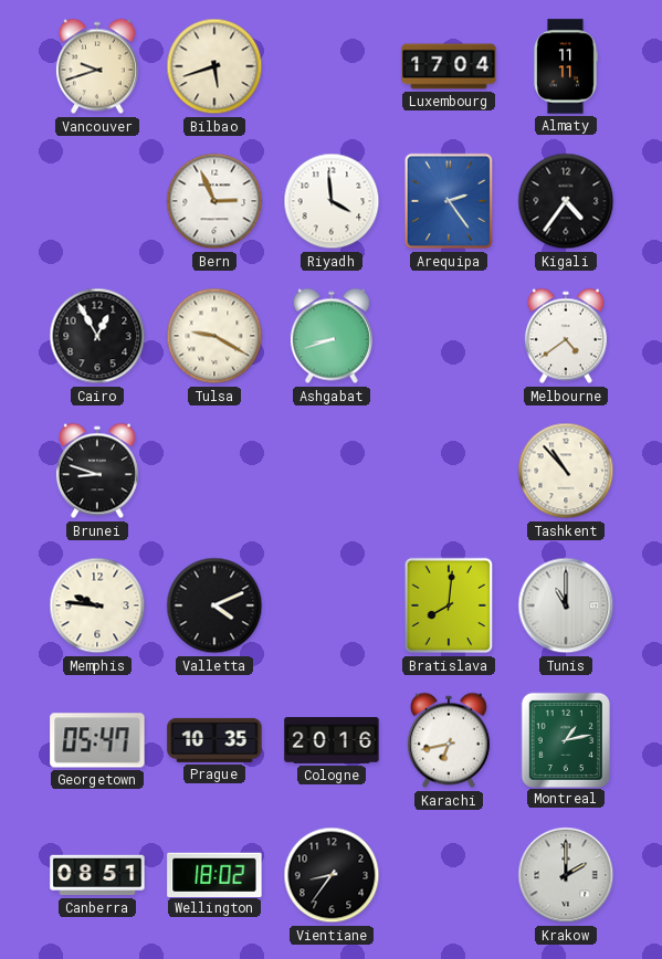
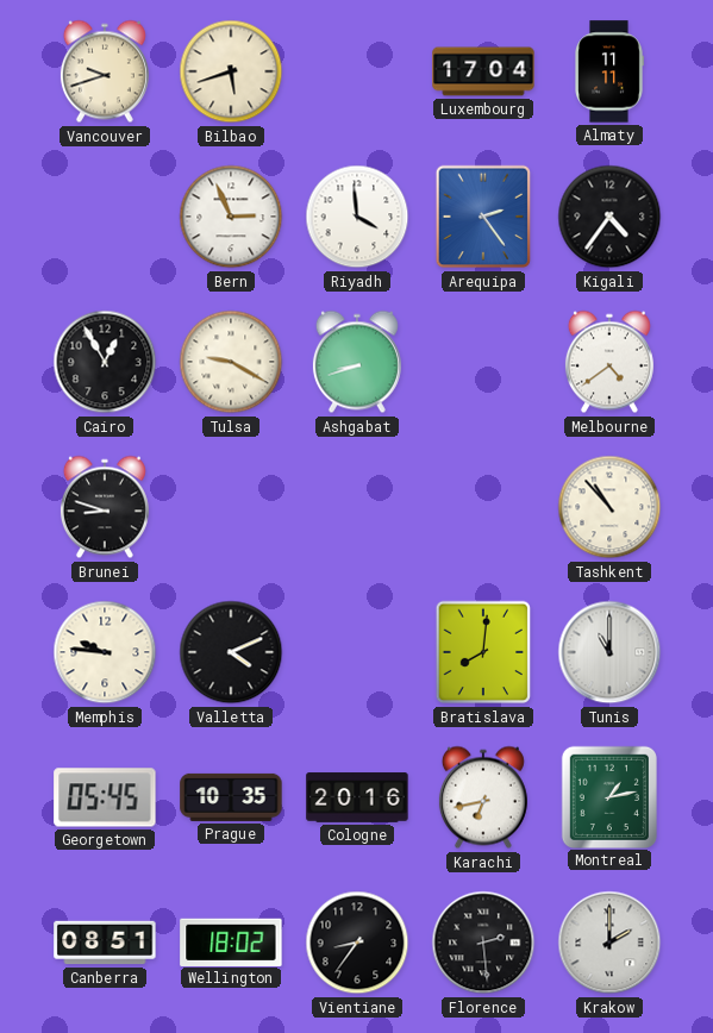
Georgetown: 05:47 -> 05:45 (105, 797)
Florence: none -> 2:29 (483, 943)
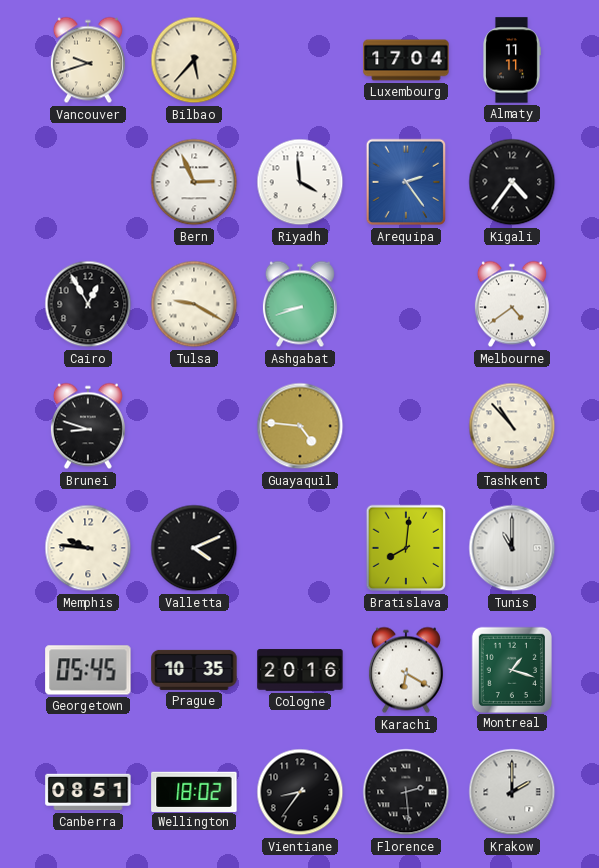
Bilbao: 5:42 -> 5:37 (194, 60)
Guayaquil: none -> 4:46 (300, 426)
Karachi: 6:43 -> 6:20 (406, 670)
Montreal: 1:13 -> 1:18 (512, 669)
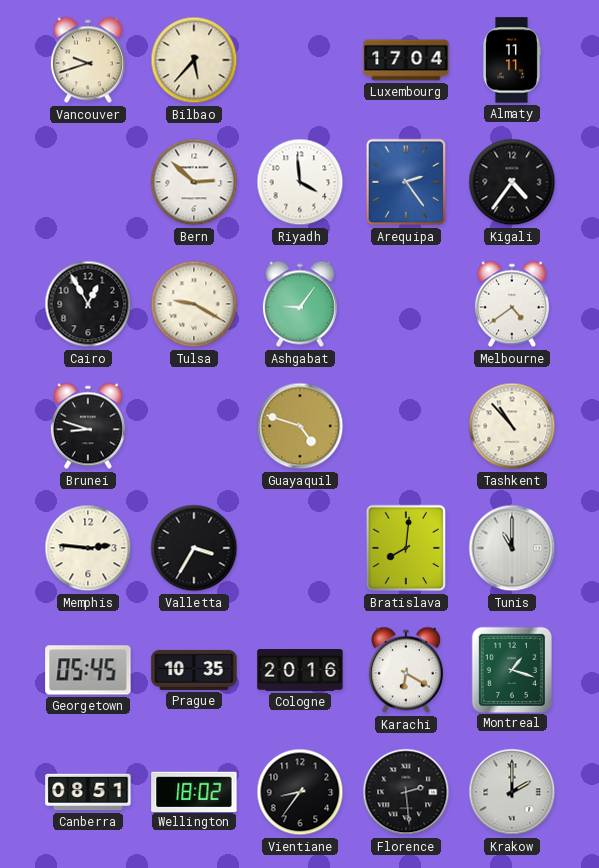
Bern: 2:56 -> 2:52 (194, 182)
Ashgabat: 8:42 -> 9:06 (300, 304)
Guayaquil: 4:46 -> 4:48 (300, 426)
Memphis: 9:46 -> 2:46 (88, 548)
Valletta: 4:11 -> 3:35 (194, 548)
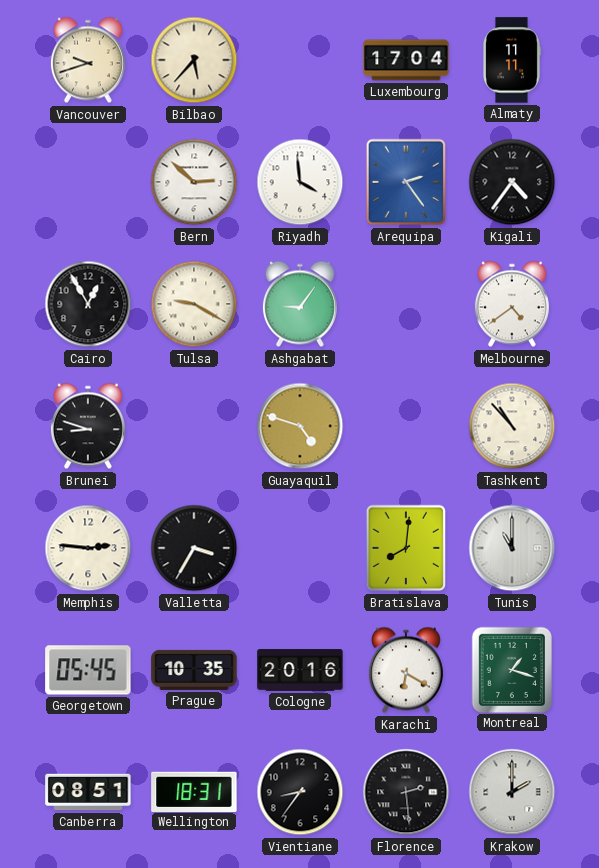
Wellington: 18:02 -> 18:31 (194, 791)
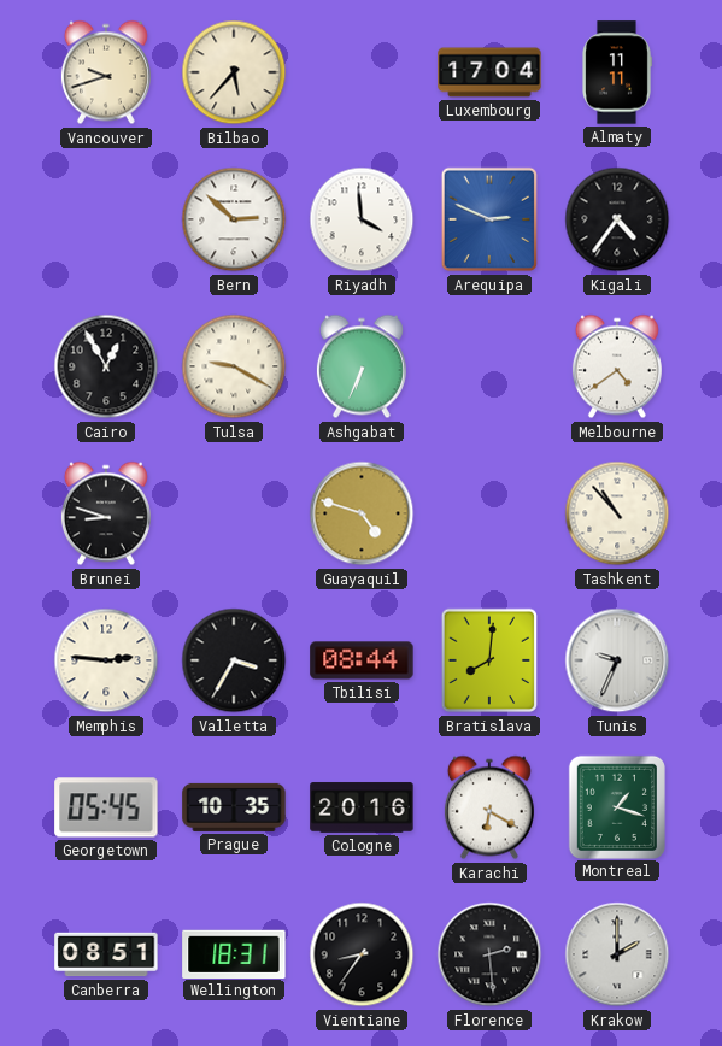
Arequipa: 2:24 -> 2:49 (489, 219)
Ashgabat: 9:06 -> 6:34 (362, 366)
Tbilisi: none -> 08:44 (362, 660)
Tunis: 11:00 -> 9:34 (617, 660)
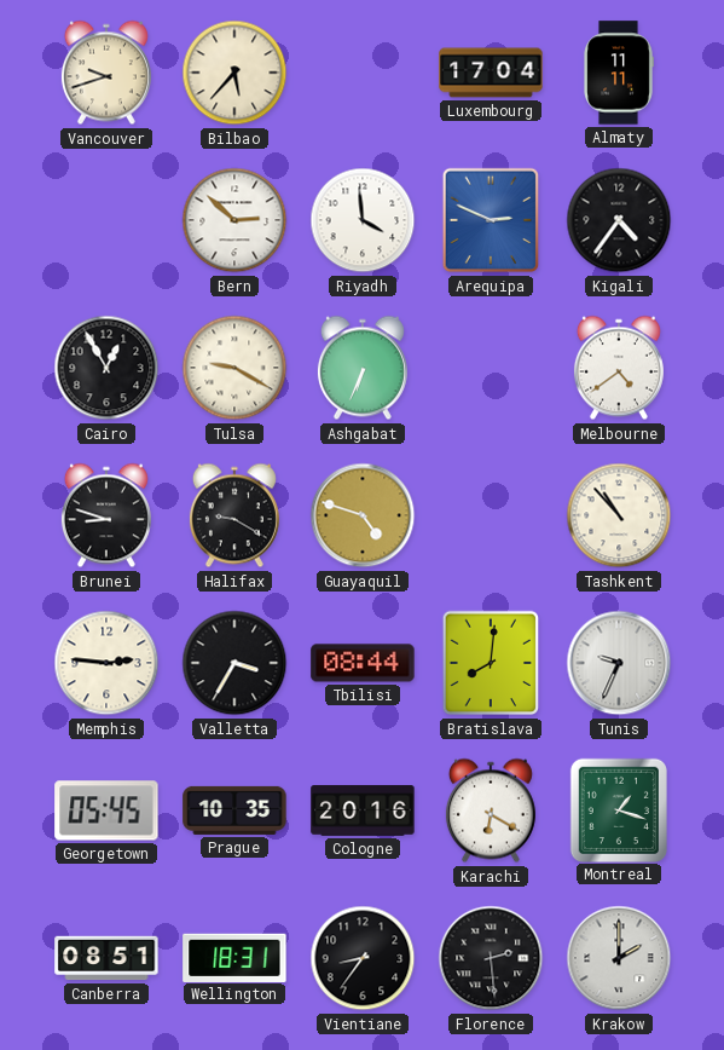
Halifax: none -> 9:20 (234, 515)
